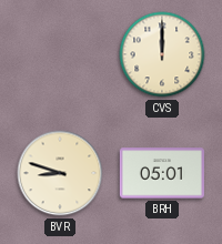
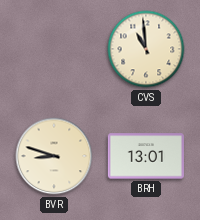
CVS: 12:00 -> 10:59 (146, 49)
BRH: 05:01 -> 13:01 (146, 156)
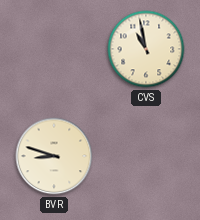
CVS: 10:59 -> 10:58 (146, 49)
BRH: 13:01 -> none (146, 156)
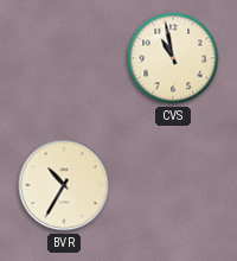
BVR: 8:48 -> 10:35 (64, 185)
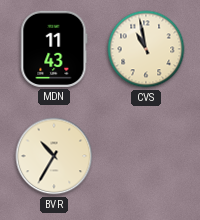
MDN: none -> 11:43 (54, 49)
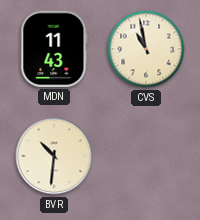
BVR: 10:35 -> 10:31 (54, 156)
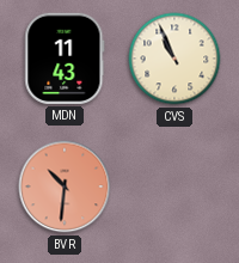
CVS: 10:58 -> 10:56 (174, 59)
BVR dial: cream -> salmon (65, 186)
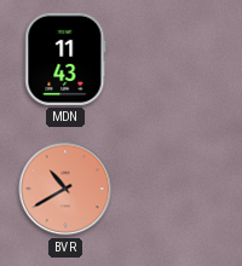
CVS: 10:56 -> none (174, 59)
BVR: 10:31 -> 10:40 (65, 189)
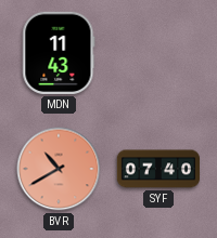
SYF: none -> 07:40 (157, 169)
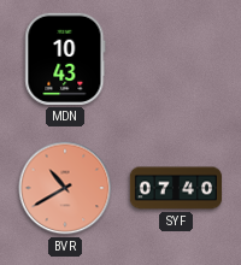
MDN: 11:43 -> 10:43 (65, 59)
